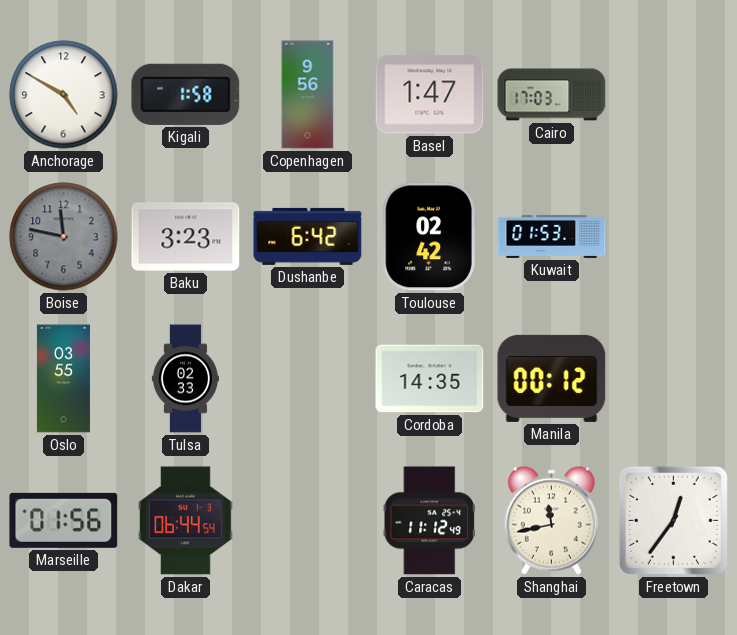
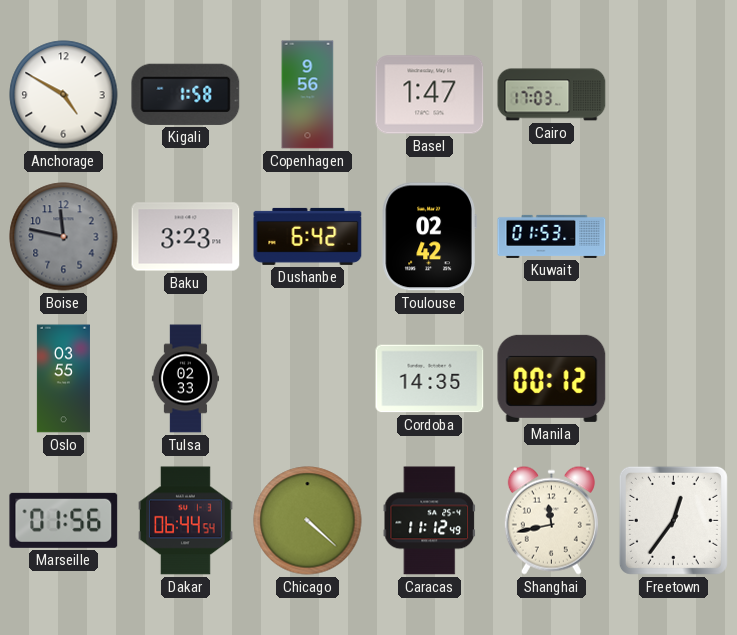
Chicago: none -> 4:22 (308, 521)
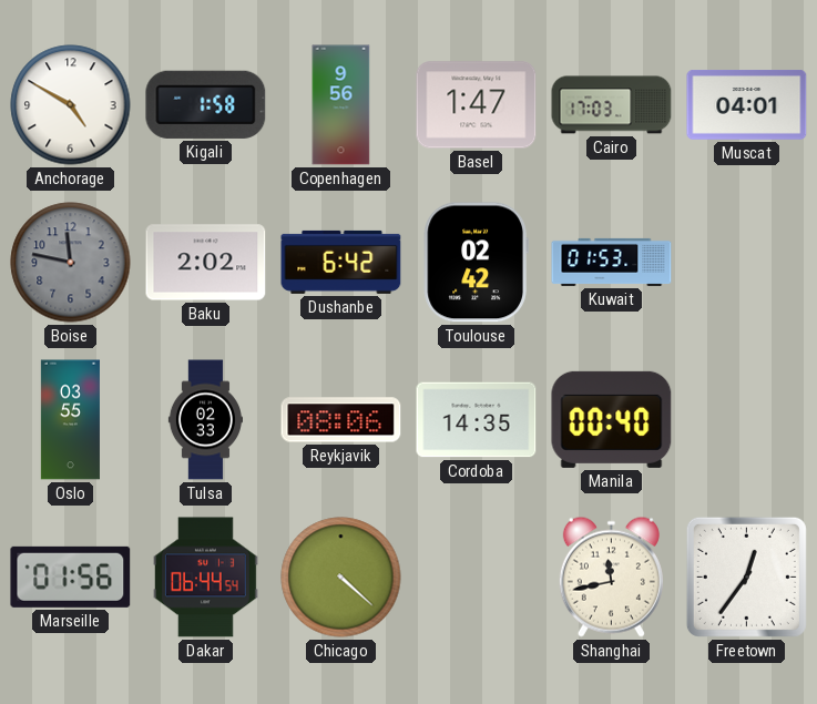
Muscat: none -> 04:01 (747, 105)
Baku: 3:23 -> 2:02 (206, 263)
Reykjavik: none -> 08:06 (341, 420)
Manila: 00:12 -> 00:40 (612, 419)
Caracas: 11:12 -> none (429, 521)
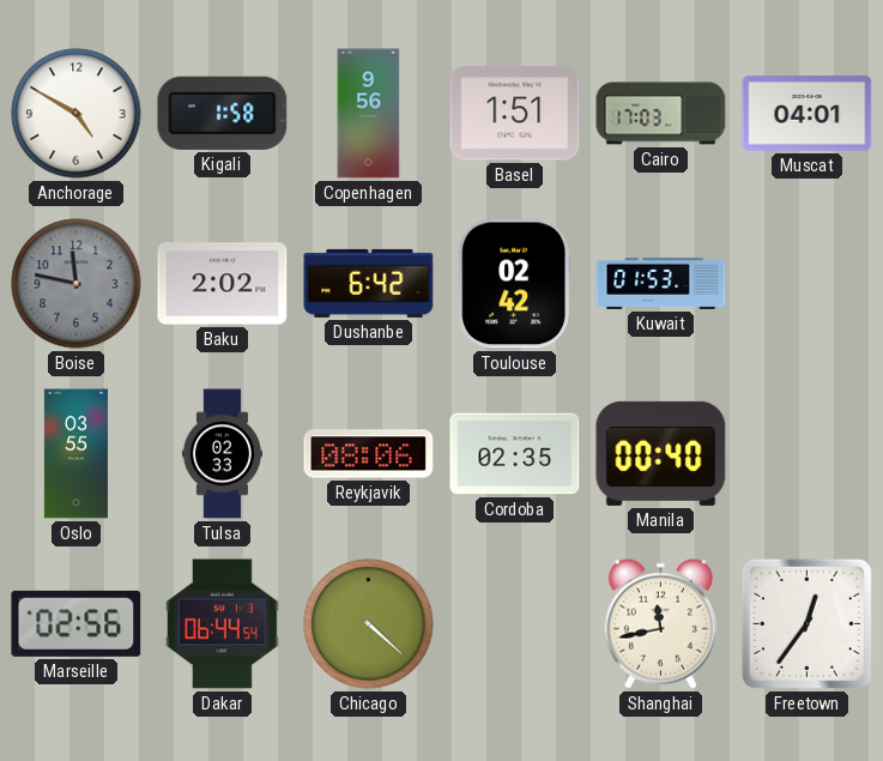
Basel: 1:47 -> 1:51 (515, 114)
Cordoba: 14:35 -> 02:35 (515, 454)
Marseille: 01:56 -> 02:56 (77, 623)
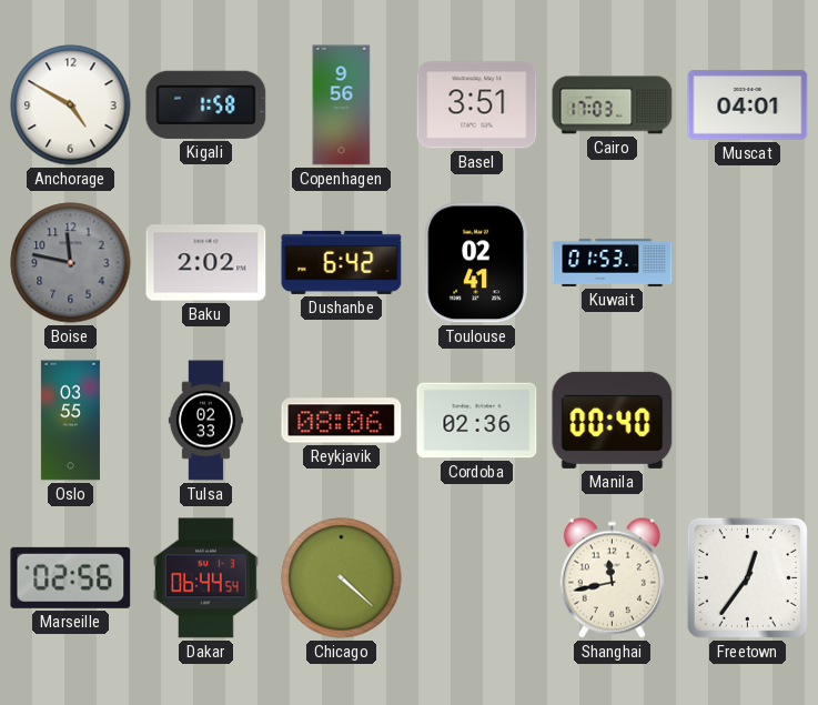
Basel: 1:51 -> 3:51 (477, 105)
Toulouse: 02:42 -> 02:41 (476, 263)
Cordoba: 02:35 -> 02:36 (477, 421)
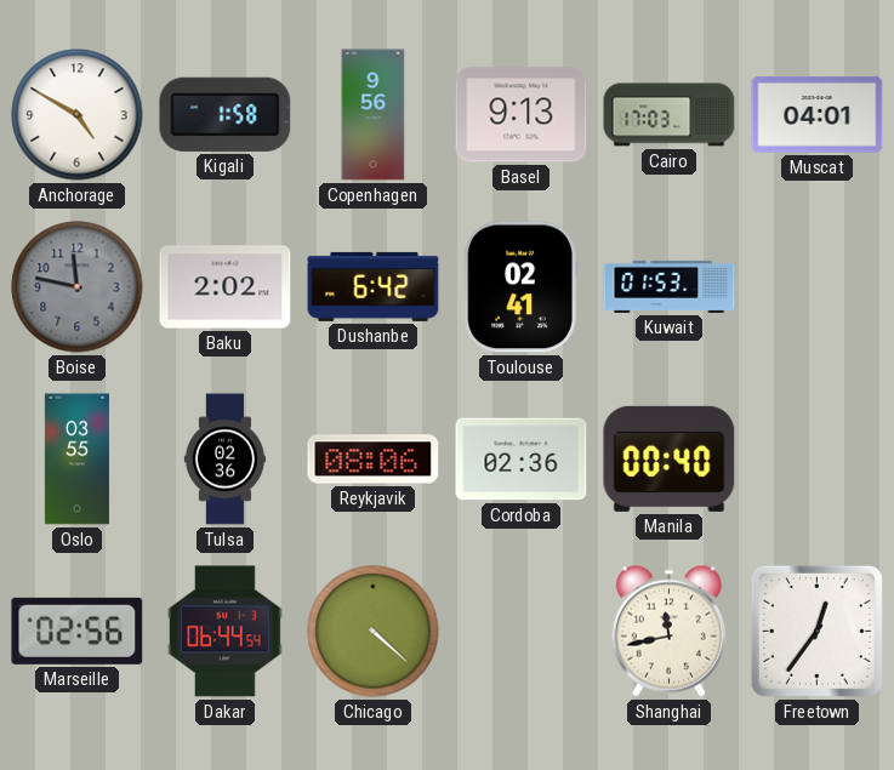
Basel: 3:51 -> 9:13 (522, 115)
Tulsa: 02:33 -> 02:36 (224, 460)
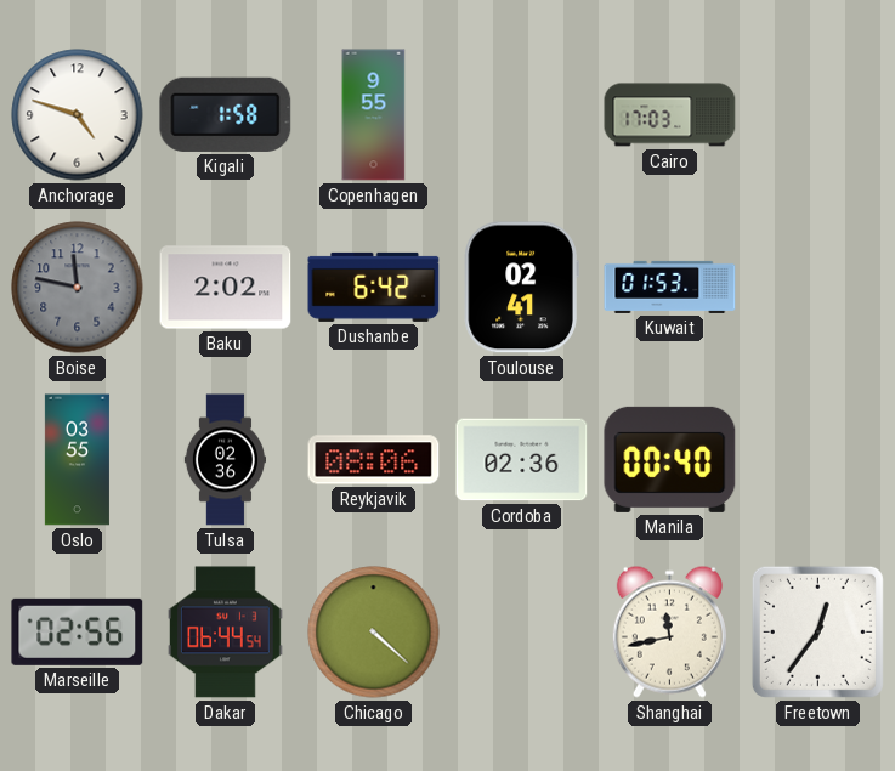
Anchorage: 4:50 -> 4:48 (78, 115)
Copenhagen: 9:56 -> 9:55 (374, 115)
Basel: 9:13 -> none (522, 115)
Muscat: 04:01 -> none (818, 115)
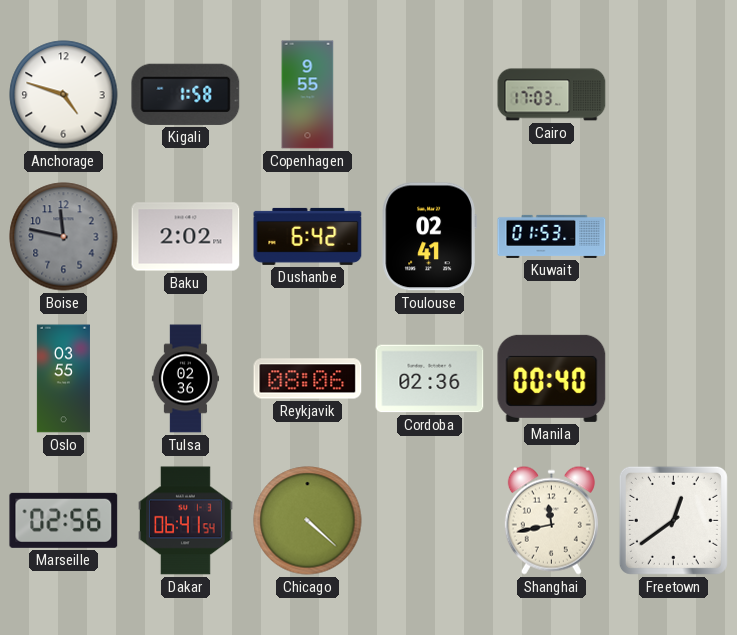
Dakar: 06:44 -> 06:41 (186, 521)
Freetown: 12:36 -> 12:39 (673, 520)
